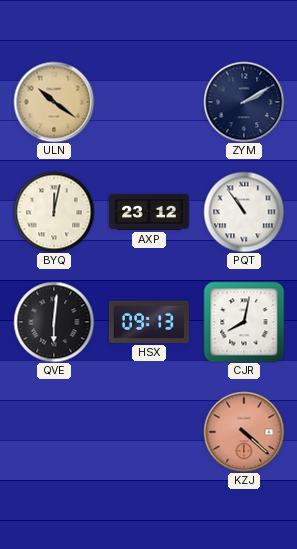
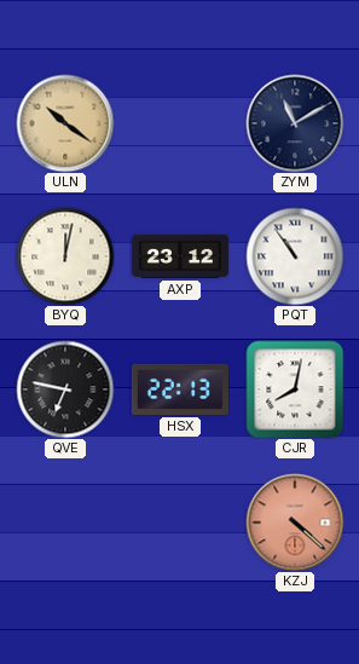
ZYM: 2:10 -> 11:10 (295, 123)
QVE: 6:01 -> 6:47 (65, 389)
HSX: 09:13 -> 22:13 (180, 389)
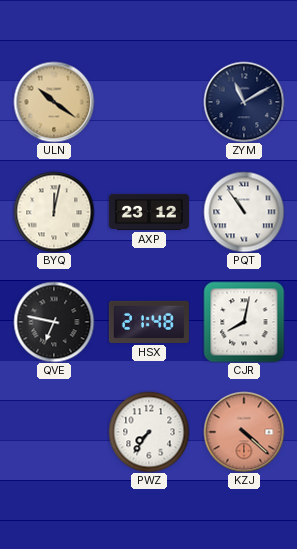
HSX: 22:13 -> 21:48 (149, 322)
PWZ: none -> 7:36 (149, 432)
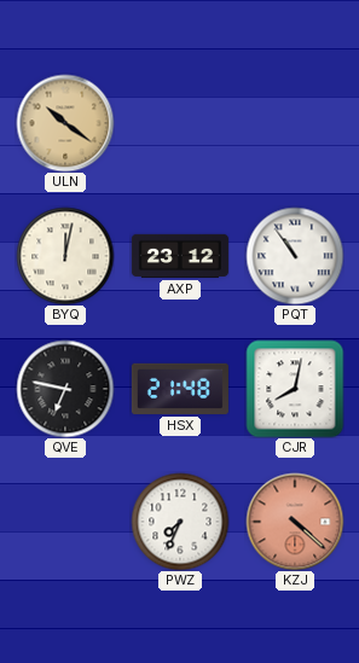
ZYM: 11:10 -> none (244, 102)
PWZ: 7:36 -> 7:34 (180, 522)
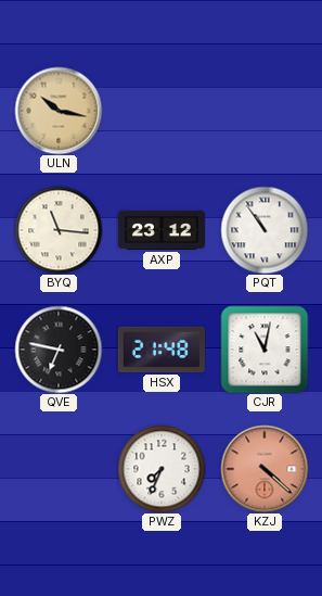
ULN: 10:21 -> 10:17 (59, 111)
BYQ: 12:02 -> 11:16 (59, 230)
CJR: 8:02 -> 11:02 (265, 350)
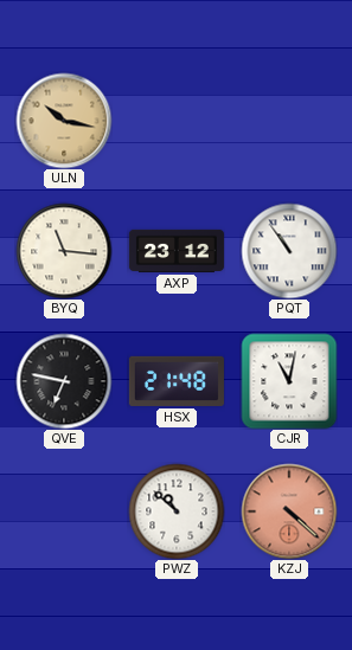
PWZ: 7:34 -> 10:52 (177, 511)
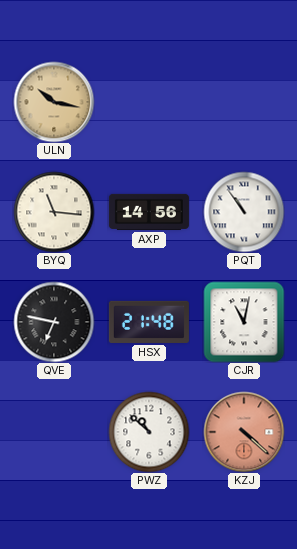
AXP: 23:12 -> 14:56 (149, 212)
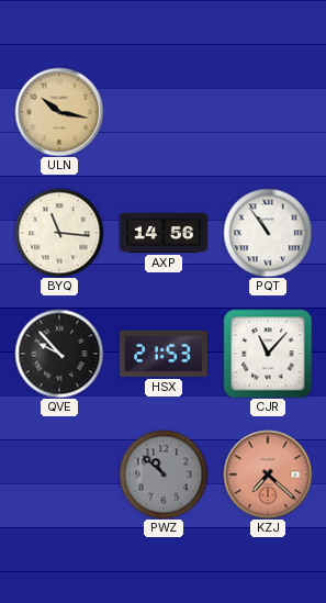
QVE: 6:47 -> 9:53 (59, 354)
HSX: 21:48 -> 21:53 (164, 354)
CJR: 11:02 -> 11:07 (268, 354)
PWZ dial: white -> grey (164, 474)
KZJ: 4:22 -> 7:22 (268, 474)
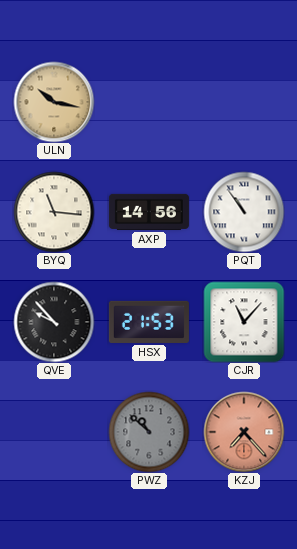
KZJ: 7:22 -> 7:23 (244, 432)
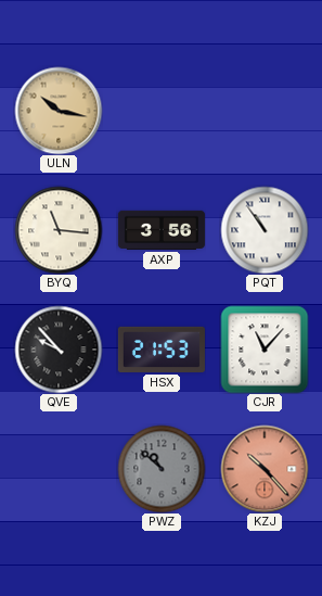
AXP: 14:56 -> 3:56 (162, 230)
KZJ: 7:23 -> 10:23 (265, 469)
